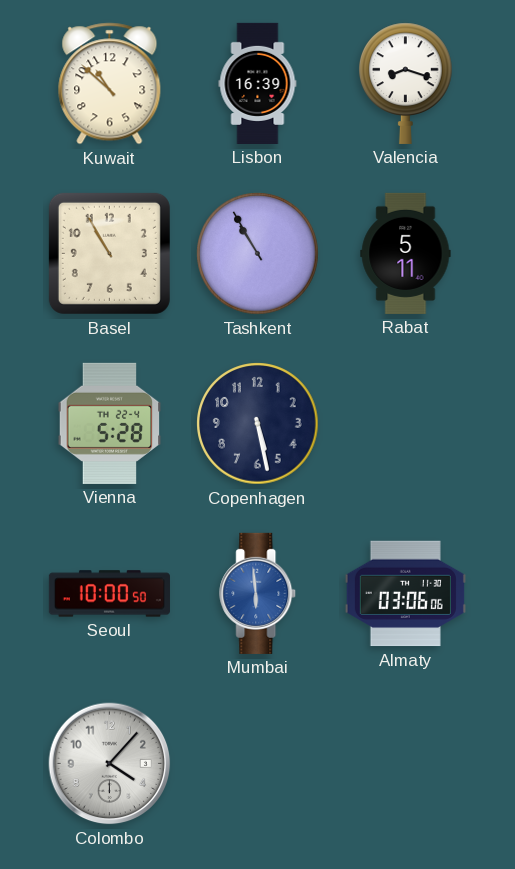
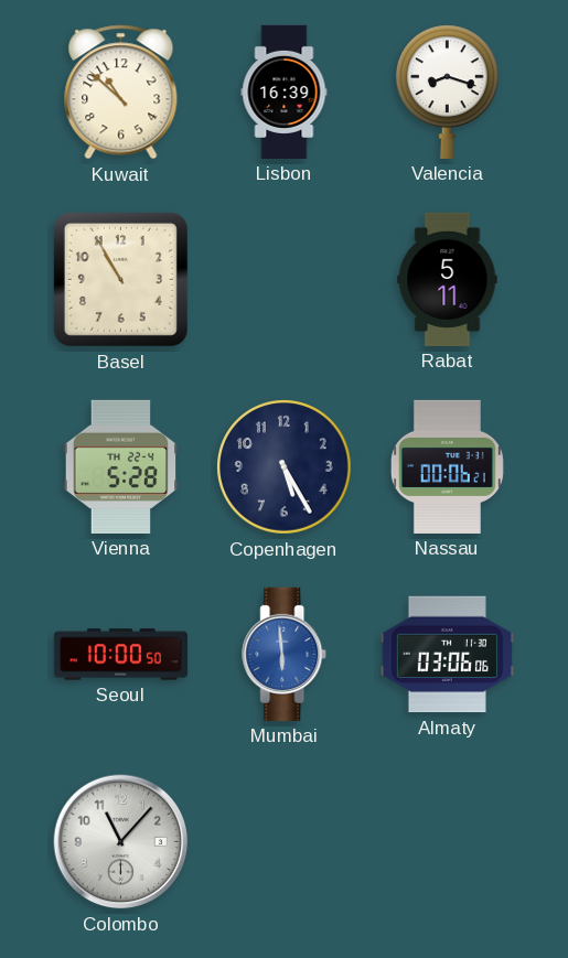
Tashkent: 10:55 -> none (258, 254)
Copenhagen: 5:28 -> 5:25 (285, 467)
Nassau: none -> 00:06 (447, 466)
Colombo: 4:07 -> 11:07 (121, 842)
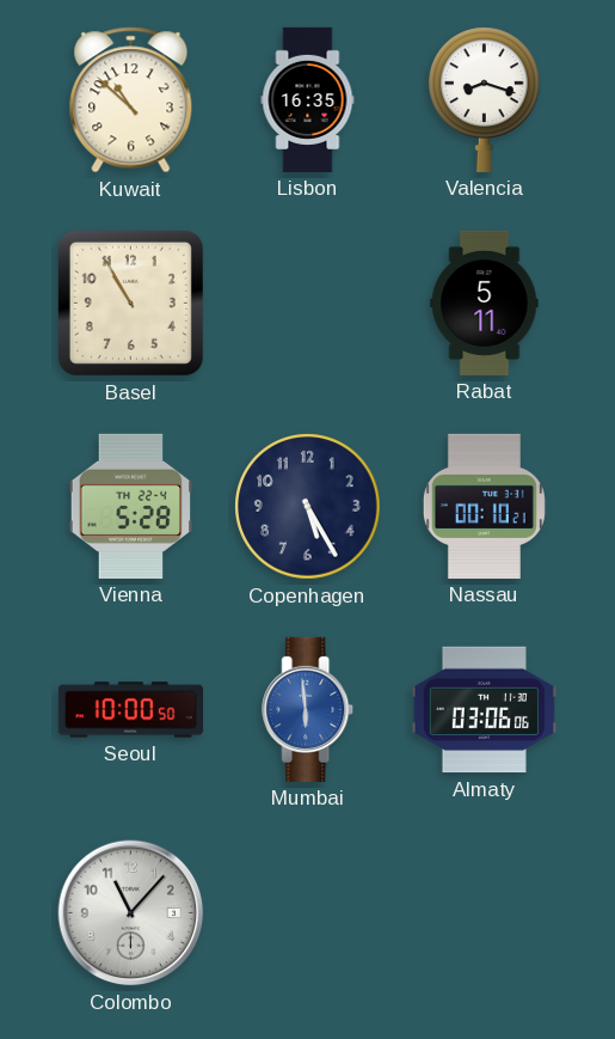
Lisbon: 16:39 -> 16:35 (308, 99)
Nassau: 00:06 -> 00:10 (484, 506)
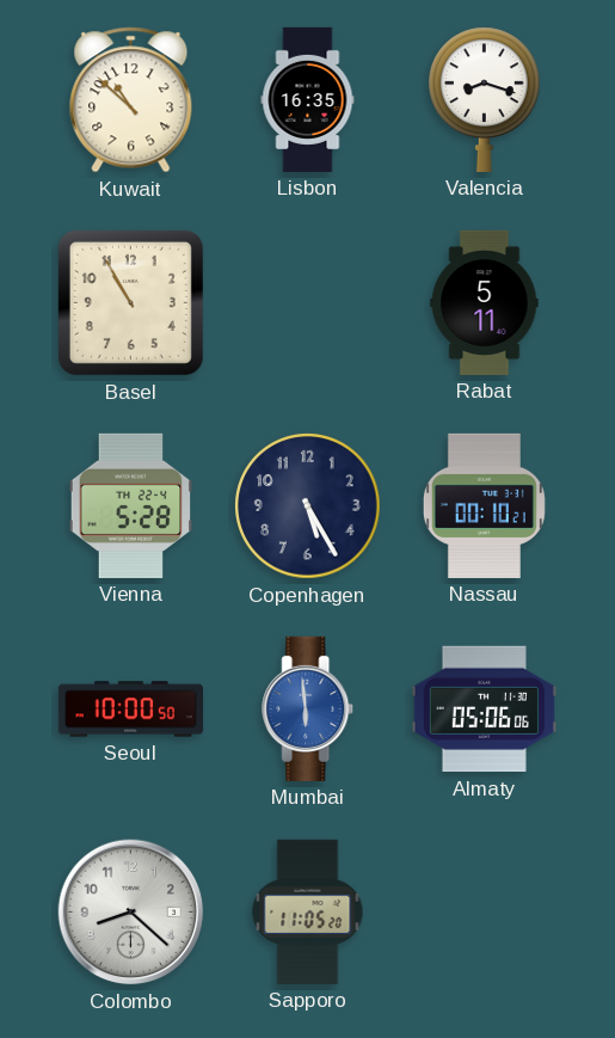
Almaty: 03:06 -> 05:06 (484, 710)
Colombo: 11:07 -> 8:22 (131, 913)
Sapporo: none -> 11:05 (308, 911)
